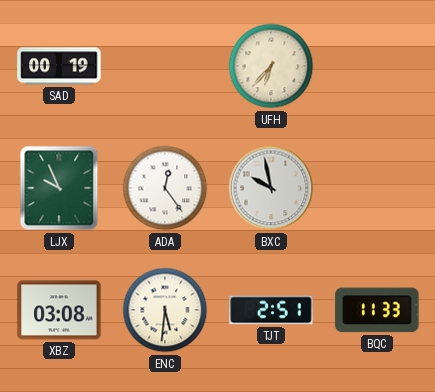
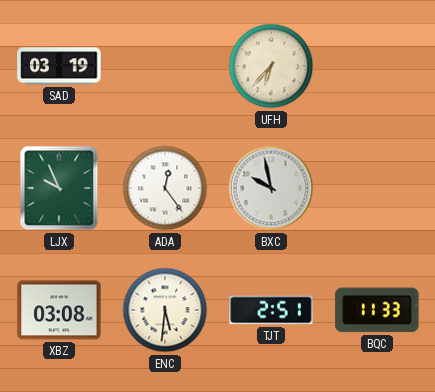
SAD: 00:19 -> 03:19 (59, 66)
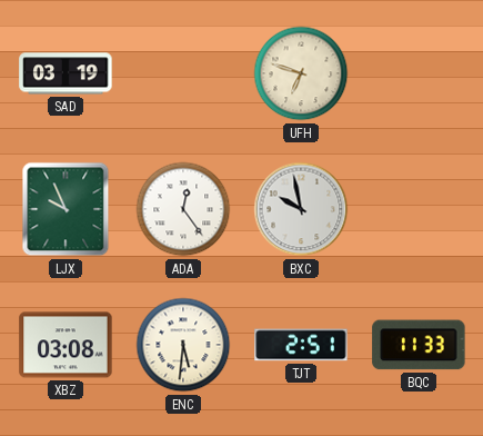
UFH: 6:37 -> 6:48 (301, 73)
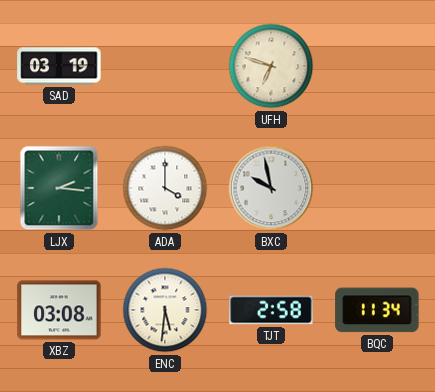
LJX: 9:56 -> 2:16 (59, 188)
ADA: 12:24 -> 4:00 (165, 188)
TJT: 2:51 -> 2:58 (271, 310)
BQC: 11:33 -> 11:34 (377, 310)
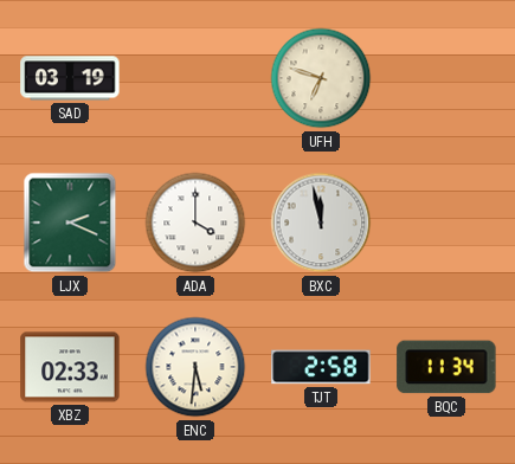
LJX: 2:16 -> 2:19 (70, 223)
BXC: 9:58 -> 11:58 (321, 223)
XBZ: 03:08 -> 02:33 (70, 367)
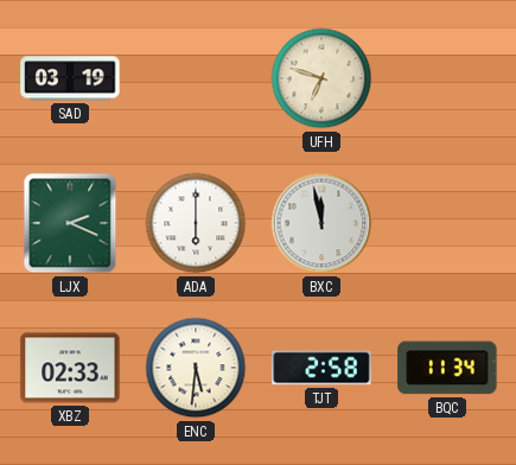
ADA: 4:00 -> 6:00 (196, 223)
